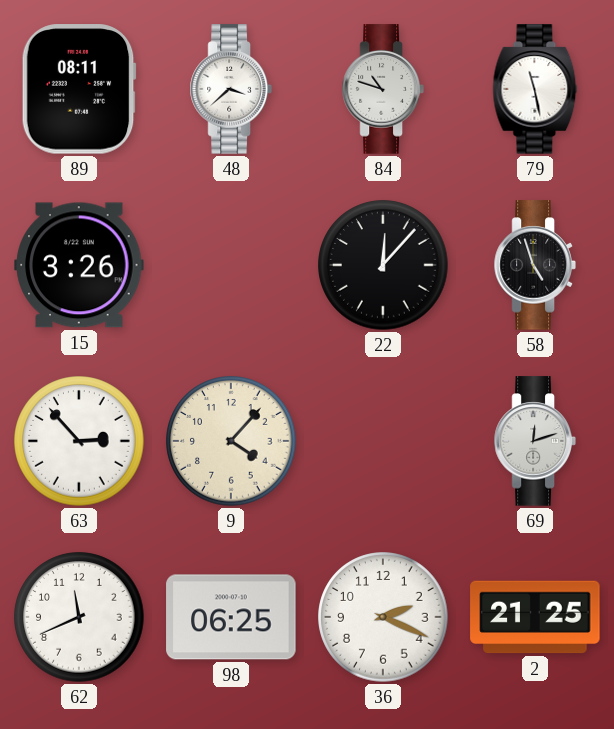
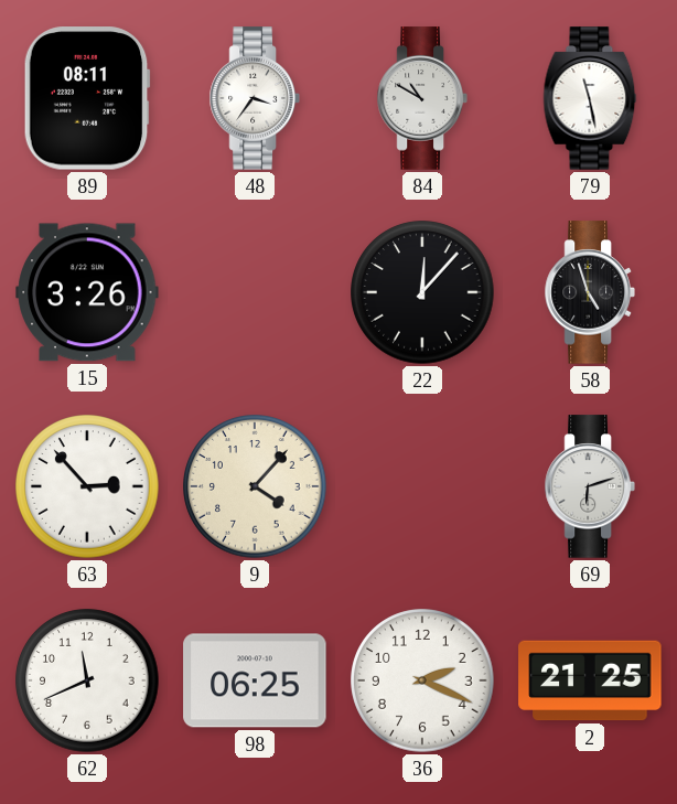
48: 3:38 -> 3:36 (255, 98)
84: 10:48 -> 10:50 (422, 98)
69: 12:12 -> 6:12 (590, 486)
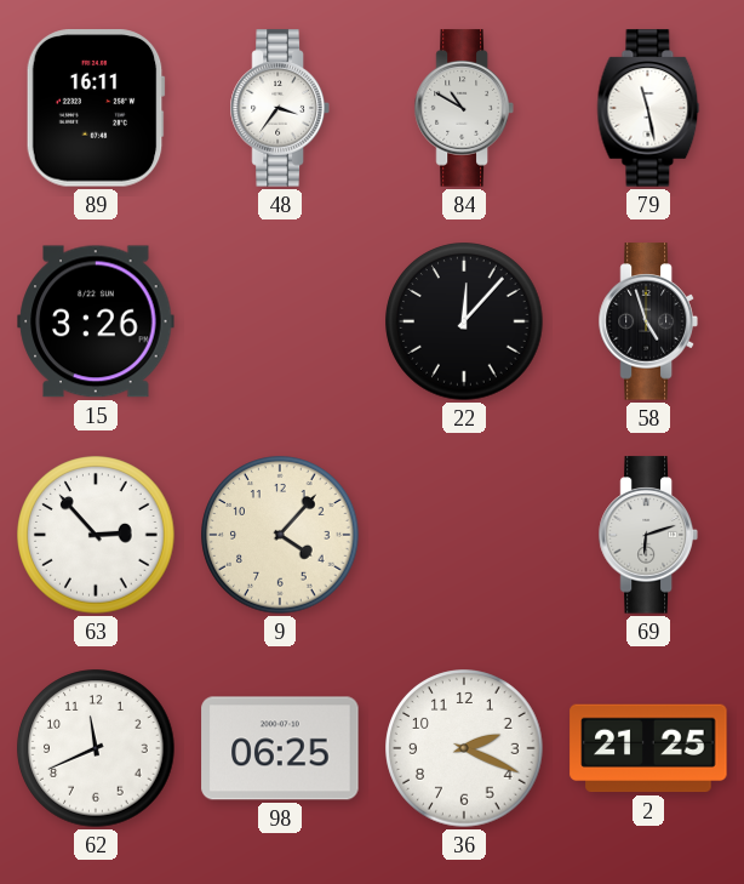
89: 08:11 -> 16:11 (96, 108)
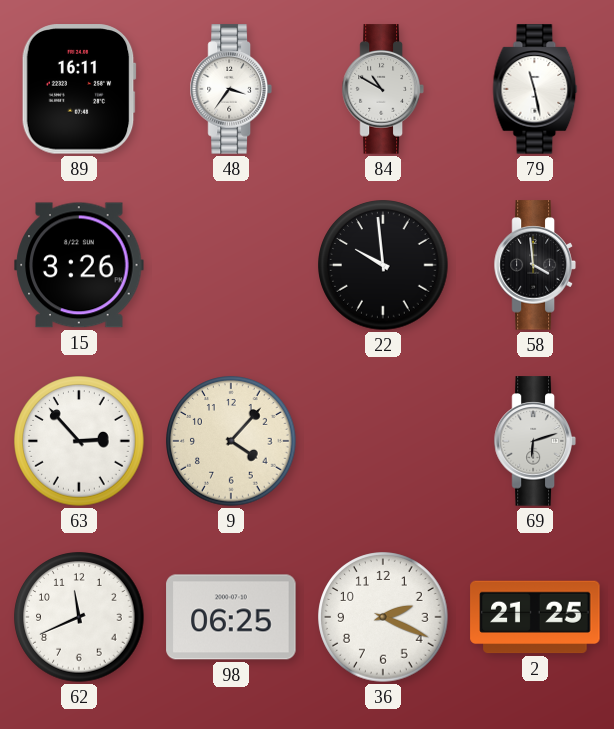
22: 12:07 -> 9:59 (383, 265)
58: 4:57 -> 3:59 (535, 265)
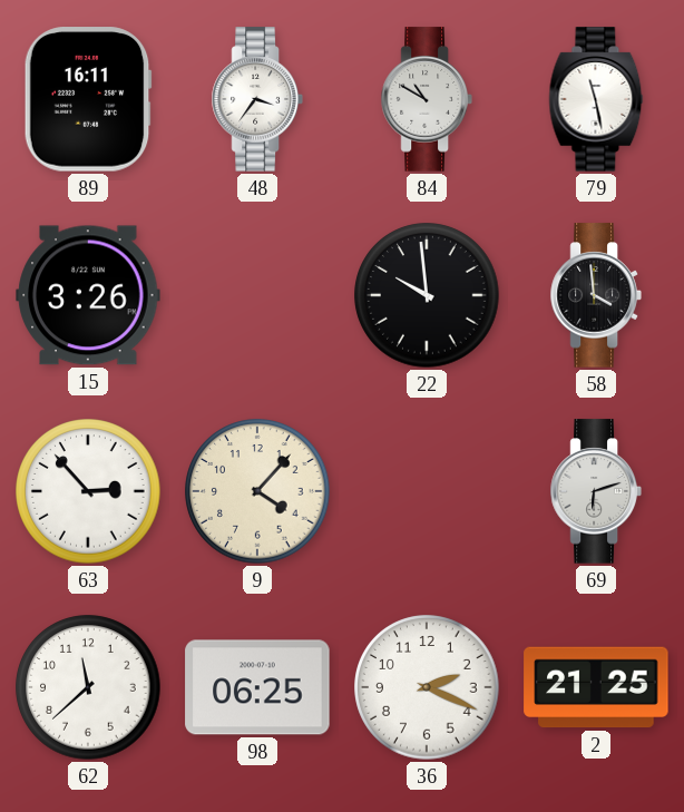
62: 11:41 -> 11:38 (88, 687)
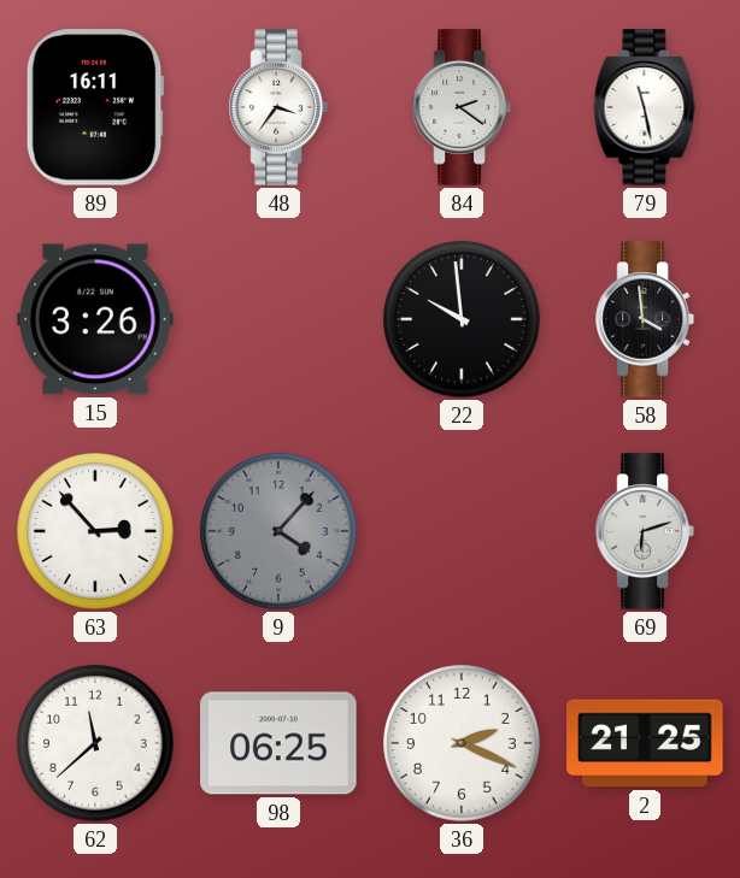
84: 10:50 -> 2:21 (462, 107)
9 dial: cream -> grey (278, 531)
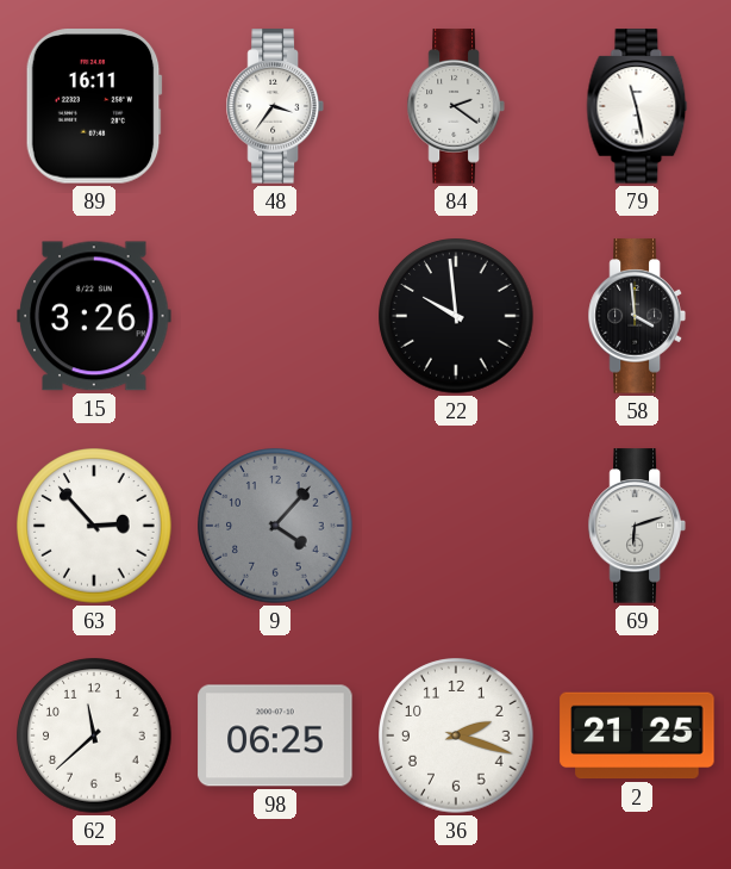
36: 2:19 -> 2:18 (456, 735)
